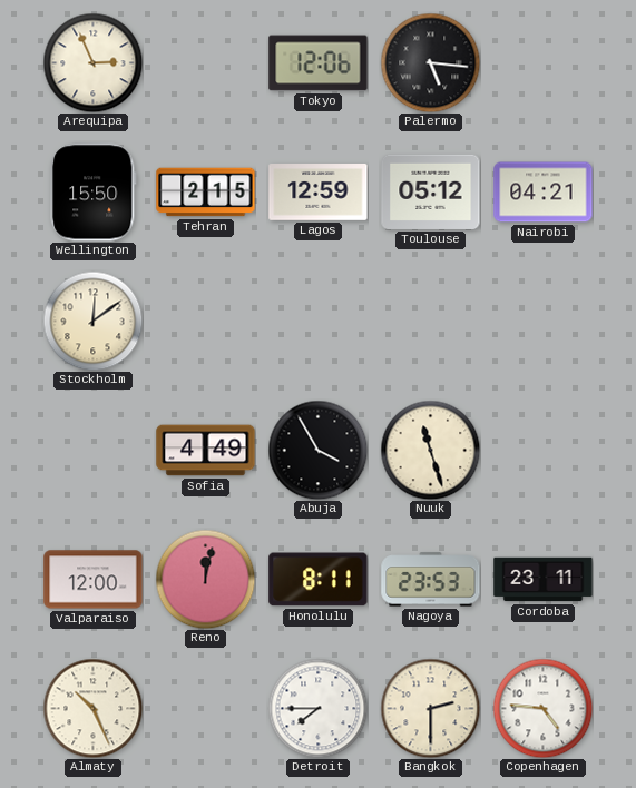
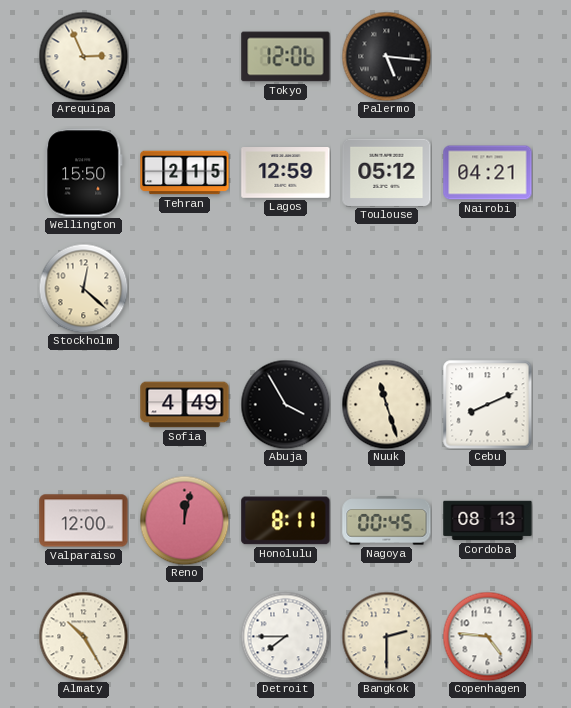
Stockholm: 12:09 -> 12:22 (83, 288)
Cebu: none -> 8:11 (487, 404)
Nagoya: 23:53 -> 00:45 (387, 521)
Cordoba: 23:11 -> 08:13 (488, 521)
Almaty: 10:26 -> 10:25 (83, 636)
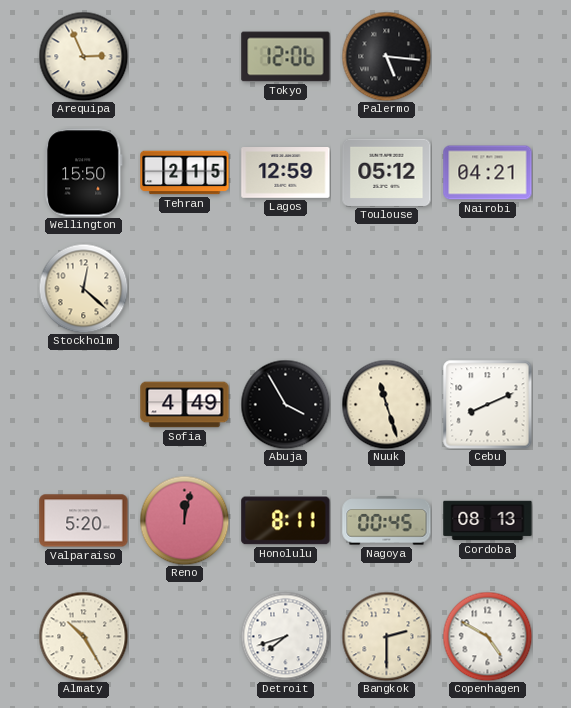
Valparaiso: 12:00 -> 5:20 (84, 521)
Detroit: 7:45 -> 7:42 (285, 636)
Copenhagen: 4:46 -> 4:50 (487, 636)
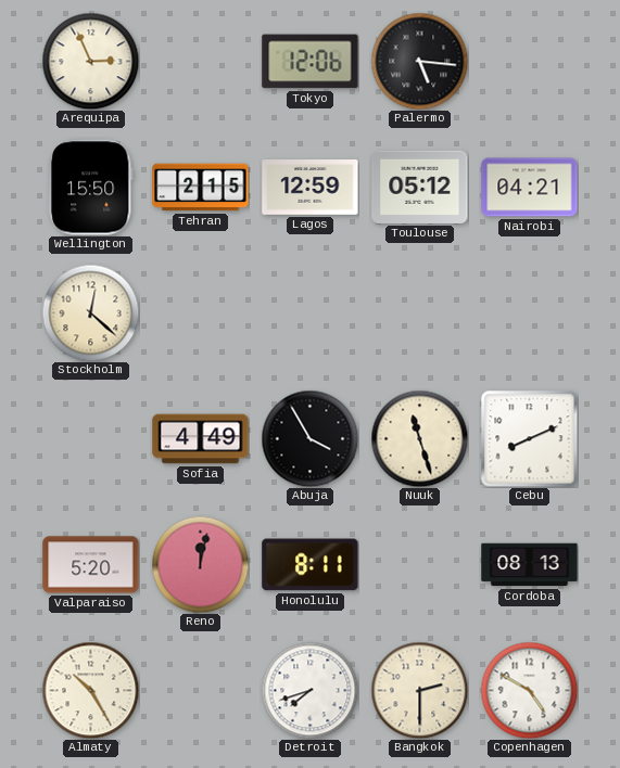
Nagoya: 00:45 -> none (387, 521)
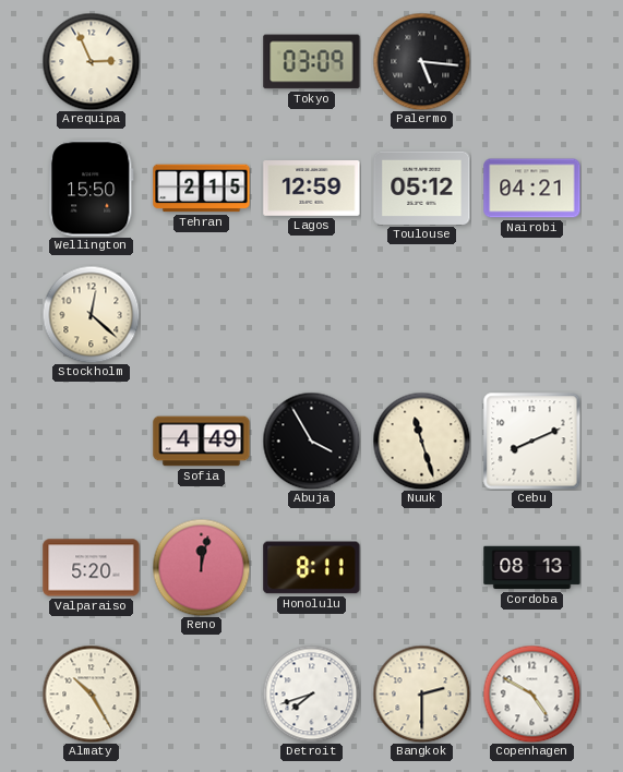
Tokyo: 12:06 -> 03:09 (312, 62)
